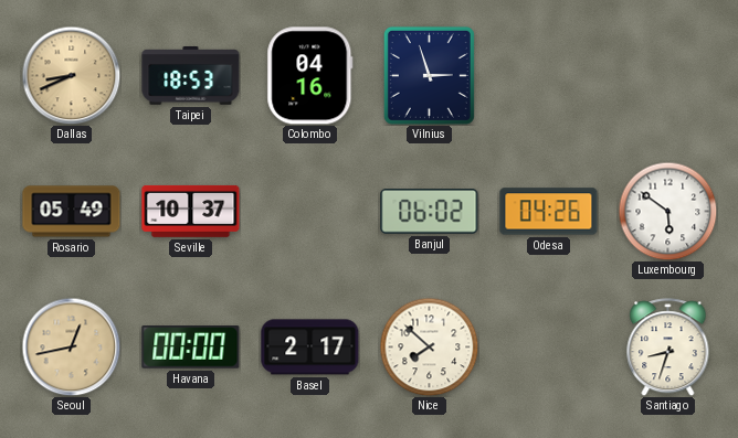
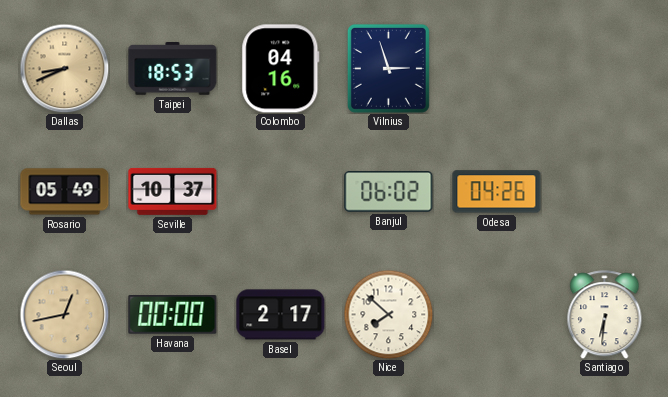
Luxembourg: 5:51 -> none (667, 211)
Santiago: 8:33 -> 6:31 (605, 315)
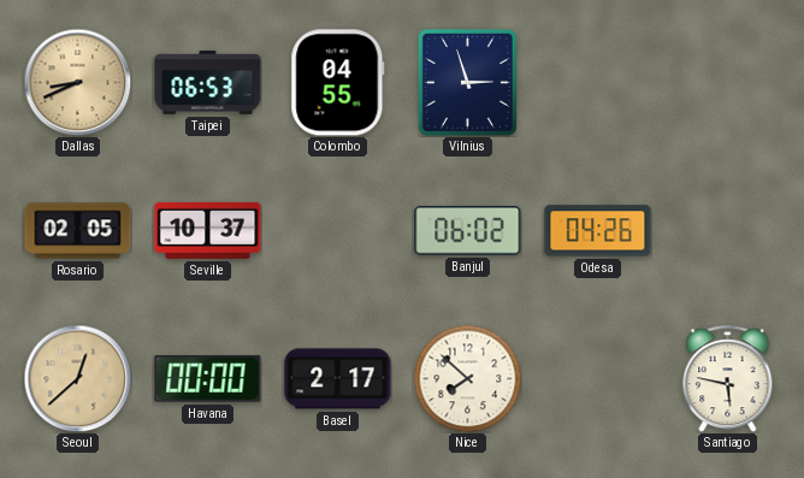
Taipei: 18:53 -> 06:53 (208, 83)
Colombo: 04:16 -> 04:55 (338, 83)
Rosario: 05:49 -> 02:05 (78, 231)
Seoul: 12:43 -> 12:38 (77, 378)
Santiago: 6:31 -> 5:47 (728, 379)
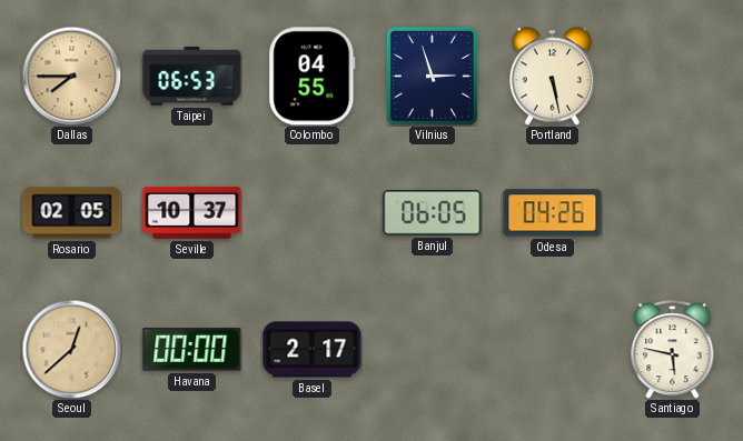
Dallas: 8:41 -> 7:45 (71, 76)
Portland: none -> 5:28 (552, 77)
Banjul: 06:02 -> 06:05 (433, 213)
Nice: 7:52 -> none (467, 378)
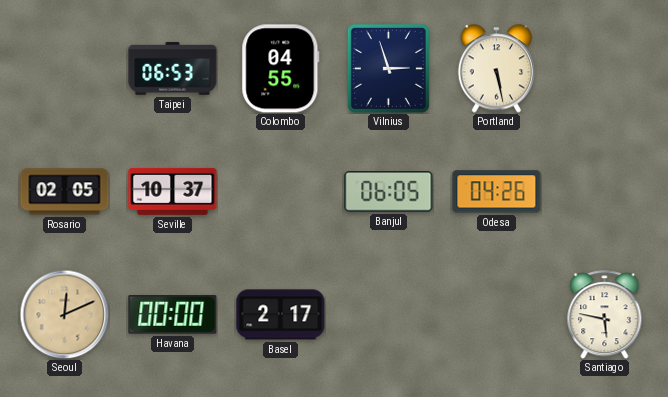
Dallas: 7:45 -> none (71, 76)
Seoul: 12:38 -> 12:11 (64, 314)
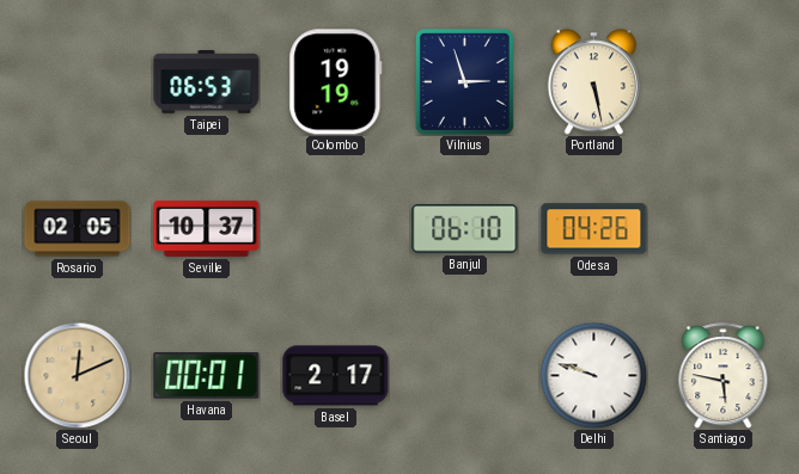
Colombo: 04:55 -> 19:19 (336, 82)
Banjul: 06:05 -> 06:10 (465, 229)
Havana: 00:00 -> 00:01 (207, 376)
Delhi: none -> 9:48 (593, 375)
